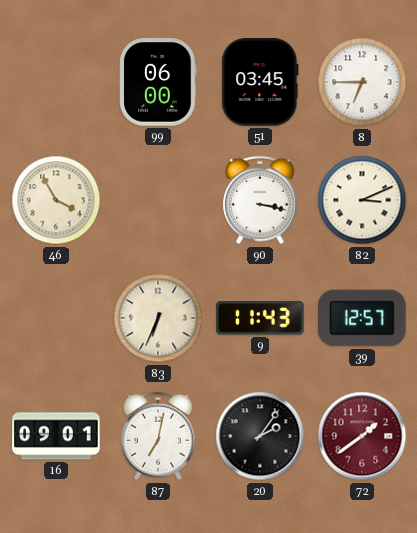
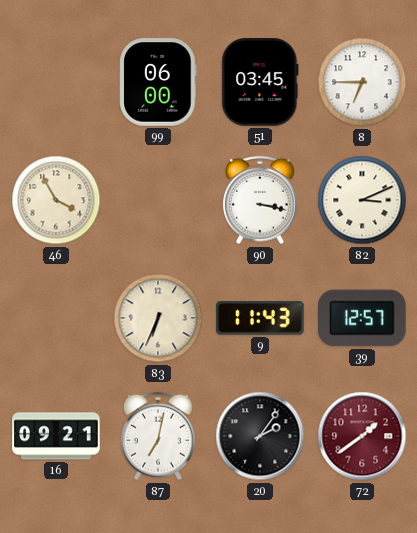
16: 09:01 -> 09:21 (56, 436)
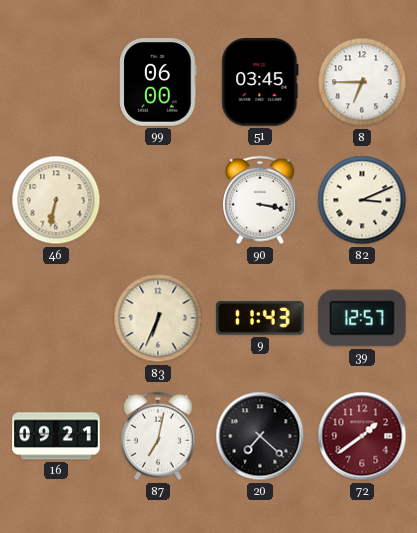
46: 3:55 -> 6:32 (56, 200)
20: 2:06 -> 7:22 (260, 436)
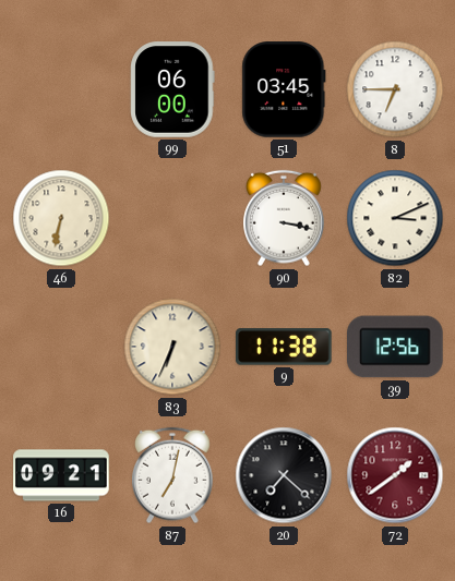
9: 11:43 -> 11:38 (285, 347)
39: 12:57 -> 12:56 (395, 347)
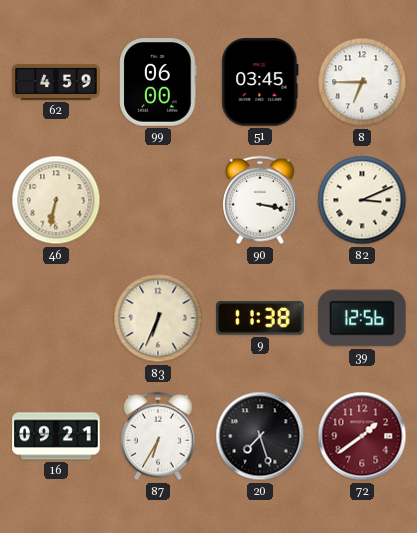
62: none -> 4:59 (56, 82)
87: 7:02 -> 6:35 (159, 436)
20: 7:22 -> 7:27 (260, 436)
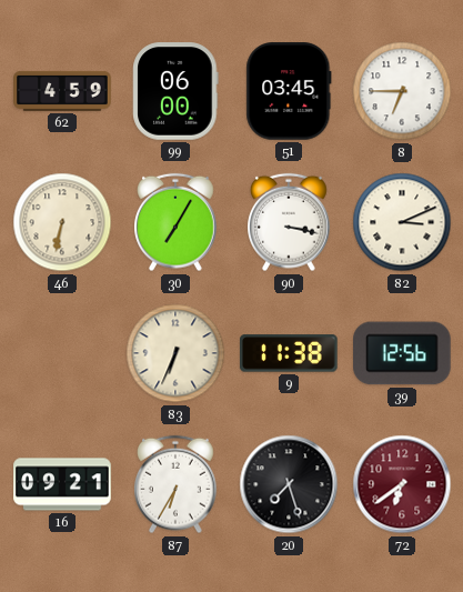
30: none -> 7:05 (177, 222)
72: 1:39 -> 6:39 (402, 484)
